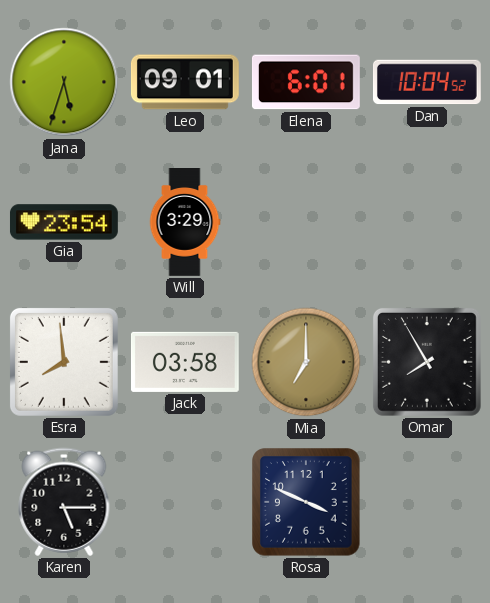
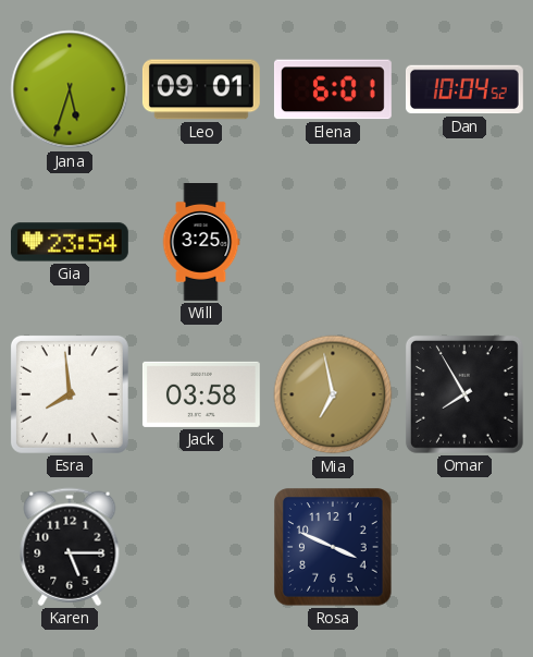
Will: 3:29 -> 3:25 (201, 243)
Mia: 7:00 -> 6:58 (333, 394)
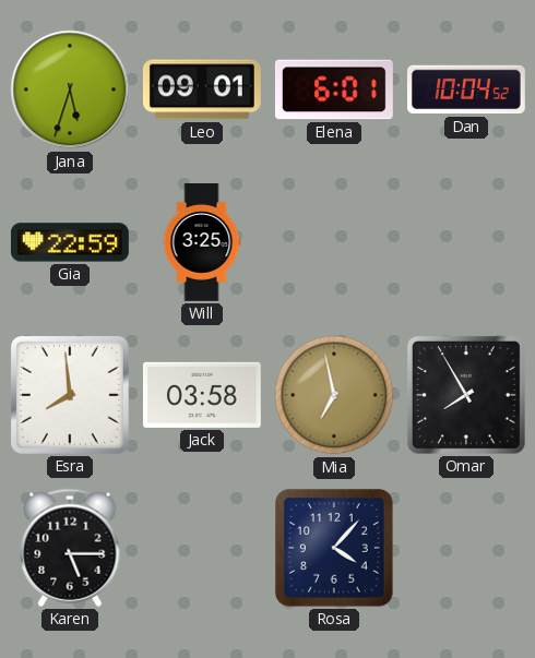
Gia: 23:54 -> 22:59 (70, 242)
Rosa: 3:49 -> 4:07 (334, 548)
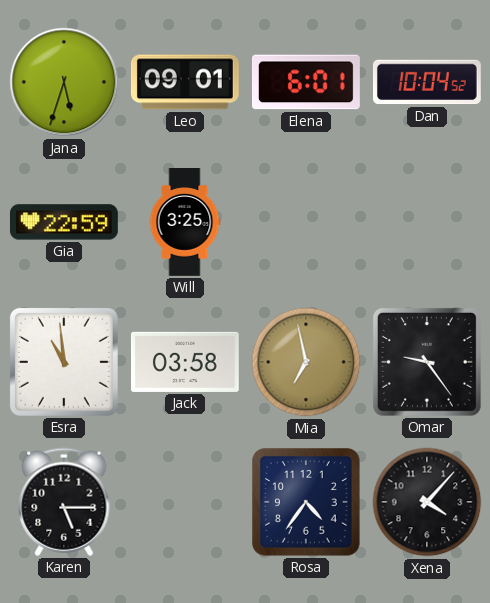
Esra: 7:59 -> 10:59 (64, 362)
Omar: 7:55 -> 9:24 (427, 362)
Rosa: 4:07 -> 4:36 (306, 502)
Xena: none -> 4:07 (427, 502)
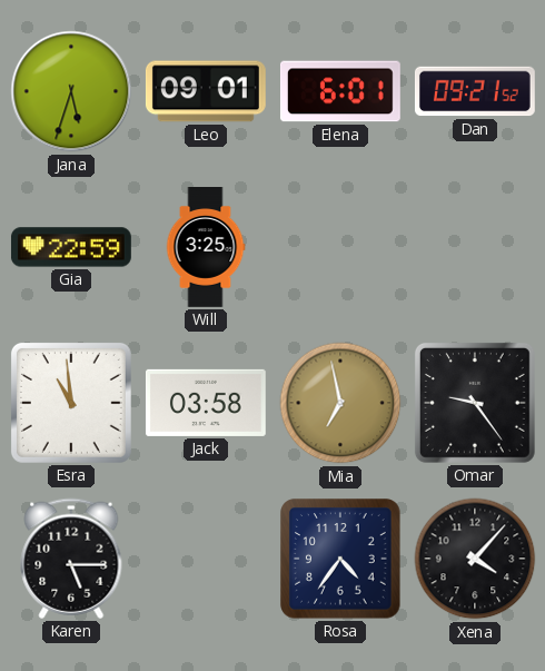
Dan: 10:04 -> 09:21 (475, 91)
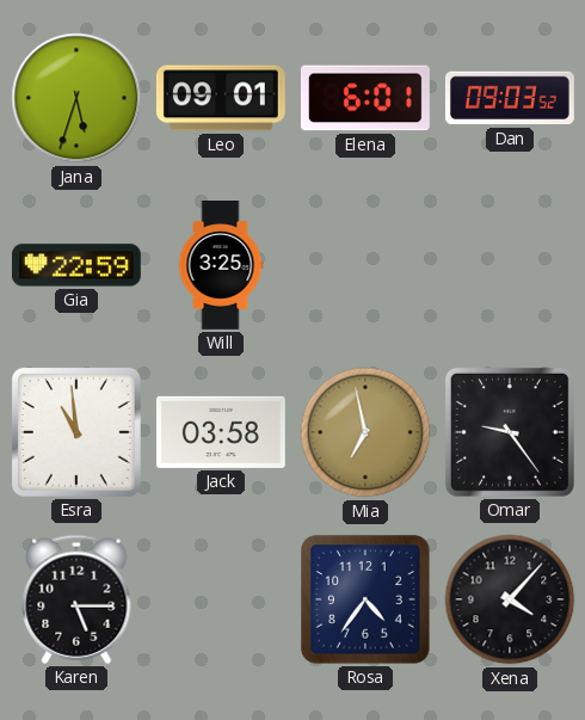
Dan: 09:21 -> 09:03 (510, 98)
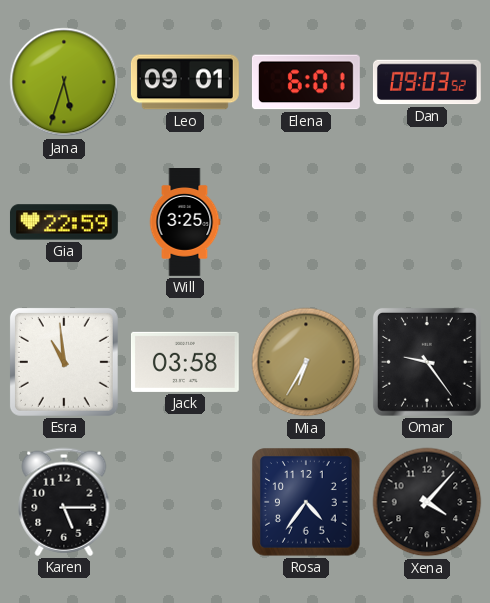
Mia: 6:58 -> 6:35 (306, 362)
